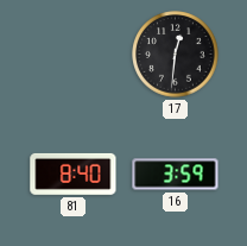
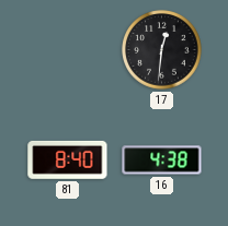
16: 3:59 -> 4:38 (162, 160)
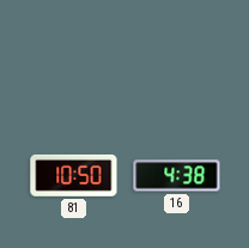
17: 12:31 -> none (162, 50)
81: 8:40 -> 10:50 (74, 175)
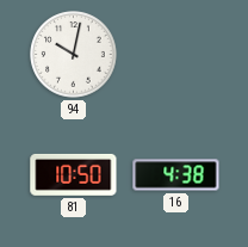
94: none -> 10:02 (74, 55)
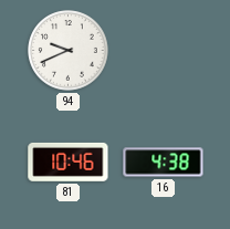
94: 10:02 -> 9:41 (69, 51)
81: 10:50 -> 10:46 (69, 162)
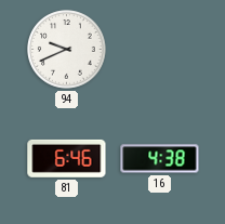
81: 10:46 -> 6:46 (67, 158)
